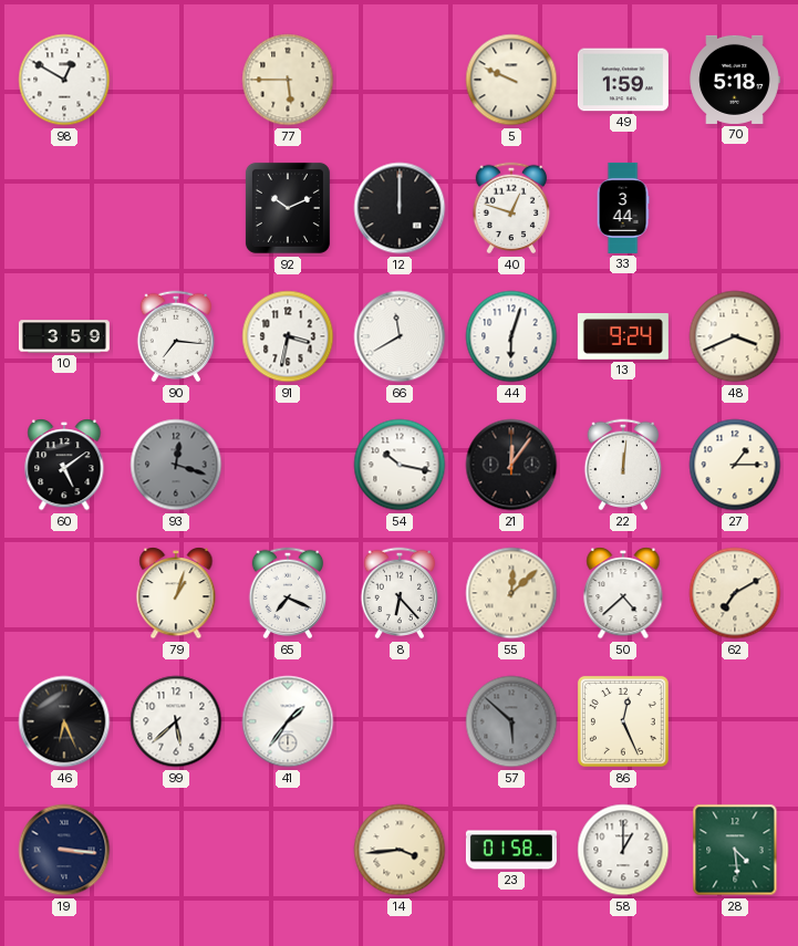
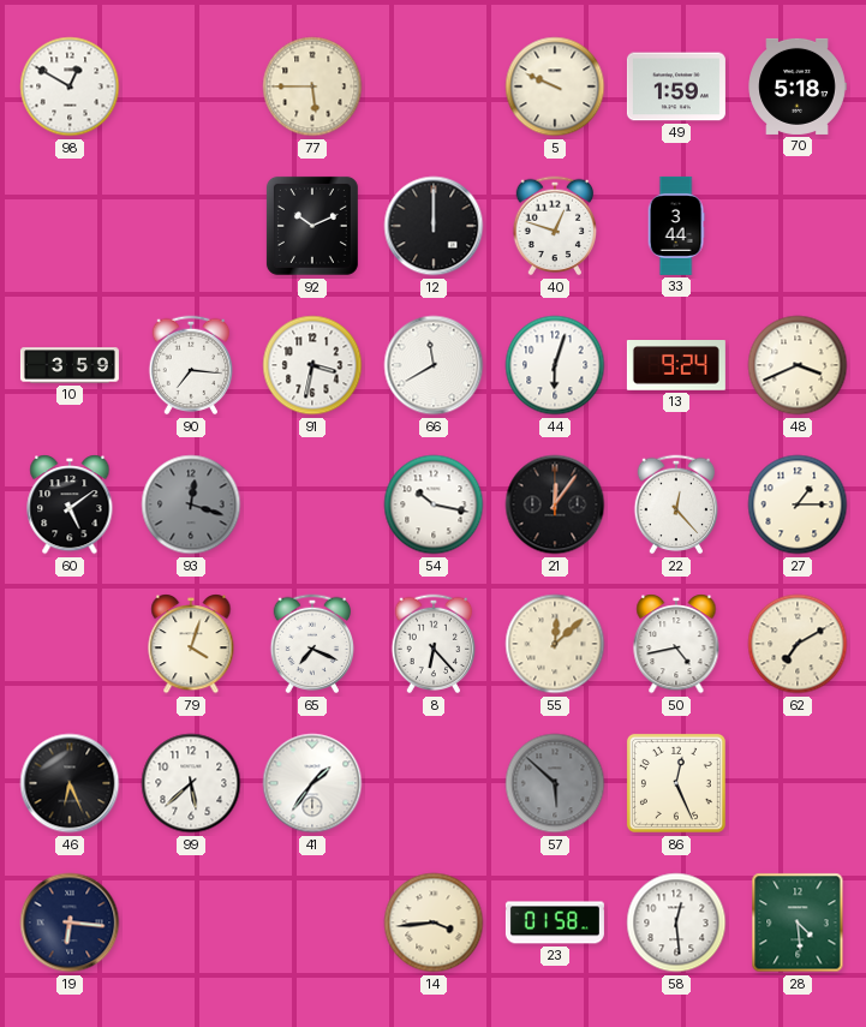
22: 12:01 -> 12:23 (676, 504)
79: 1:03 -> 4:03 (191, 644)
50: 4:38 -> 4:43 (676, 644)
19: 3:16 -> 6:16 (70, 922)
58: 1:00 -> 12:29 (676, 922)
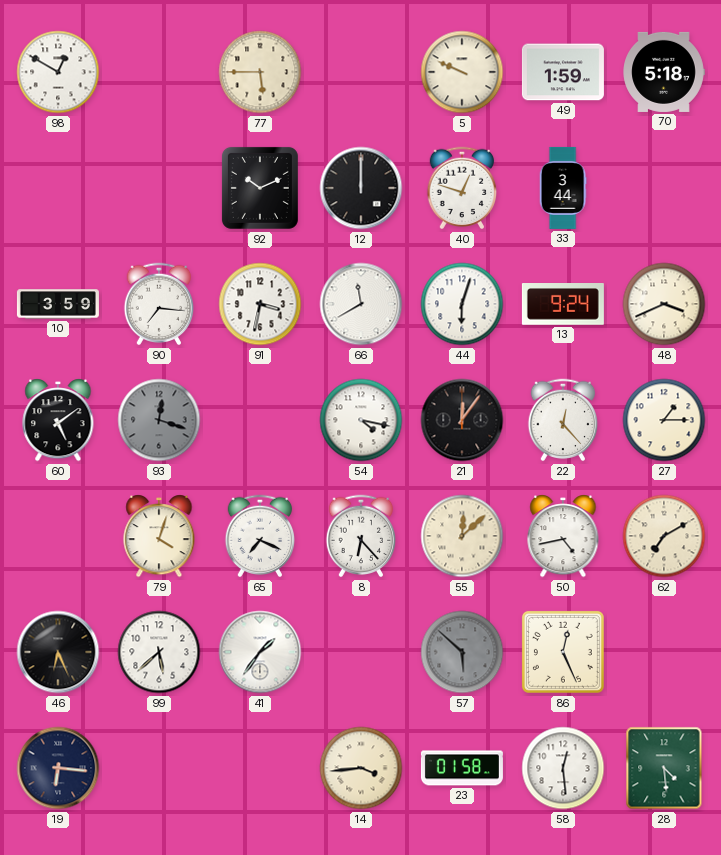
54: 10:17 -> 4:17 (361, 420)
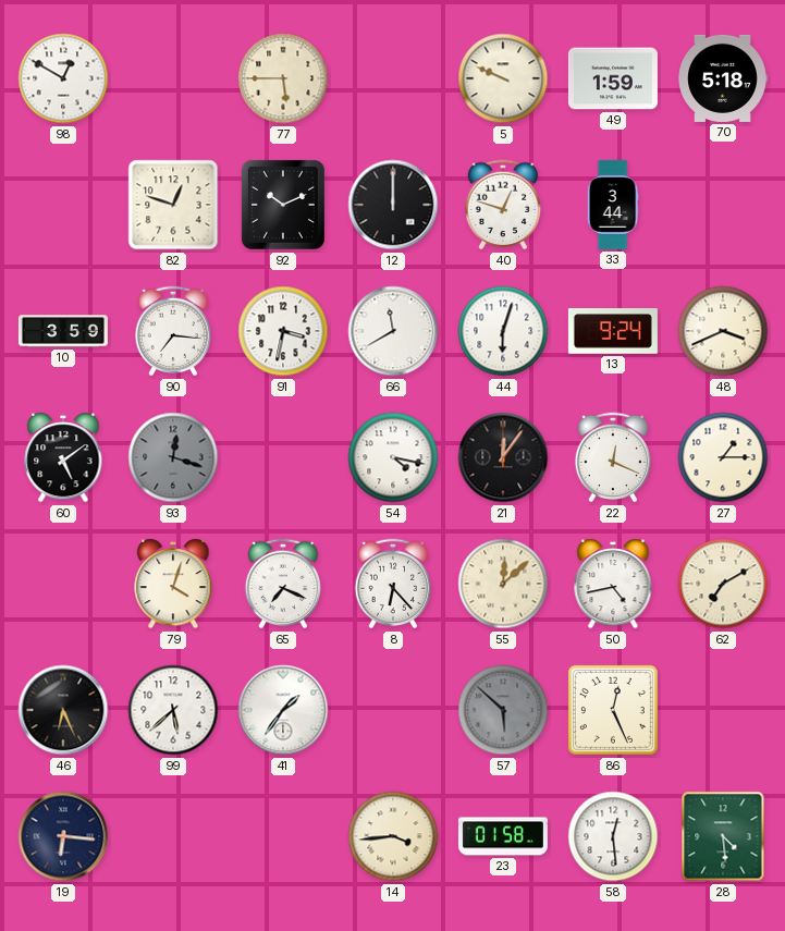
82: none -> 12:48 (173, 205)
22: 12:23 -> 12:19 (613, 457)
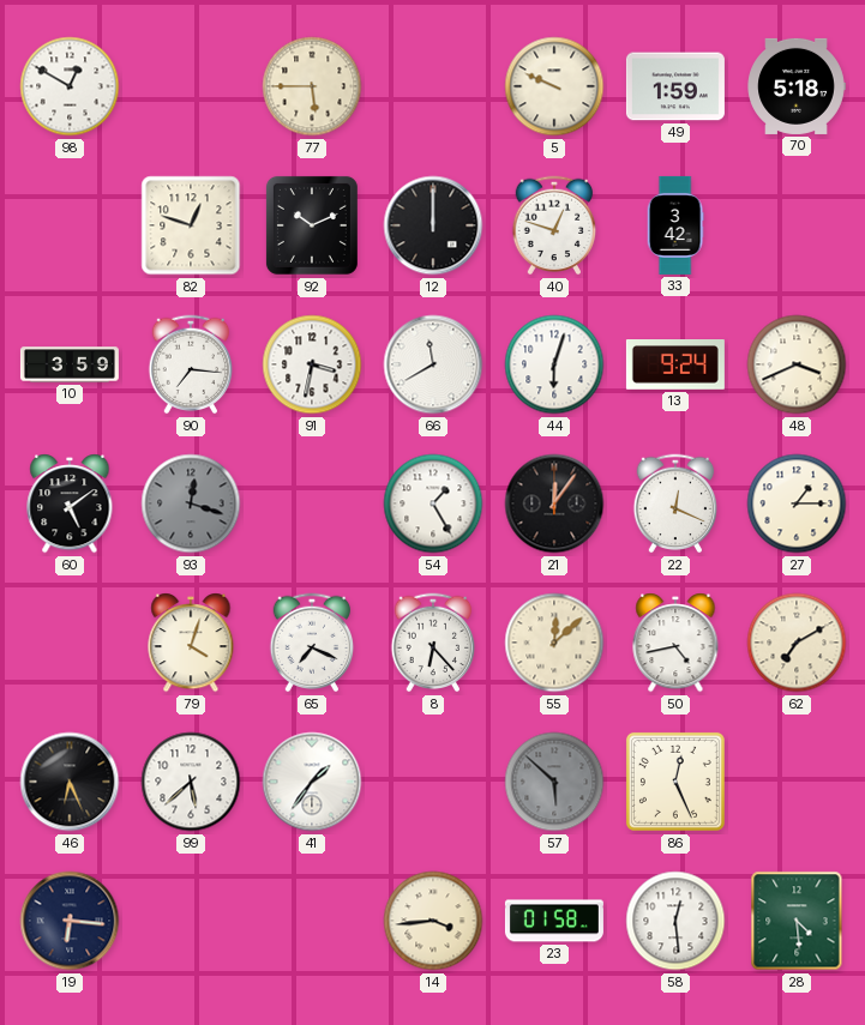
33: 3:44 -> 3:42 (675, 225)
54: 4:17 -> 1:25 (433, 504)
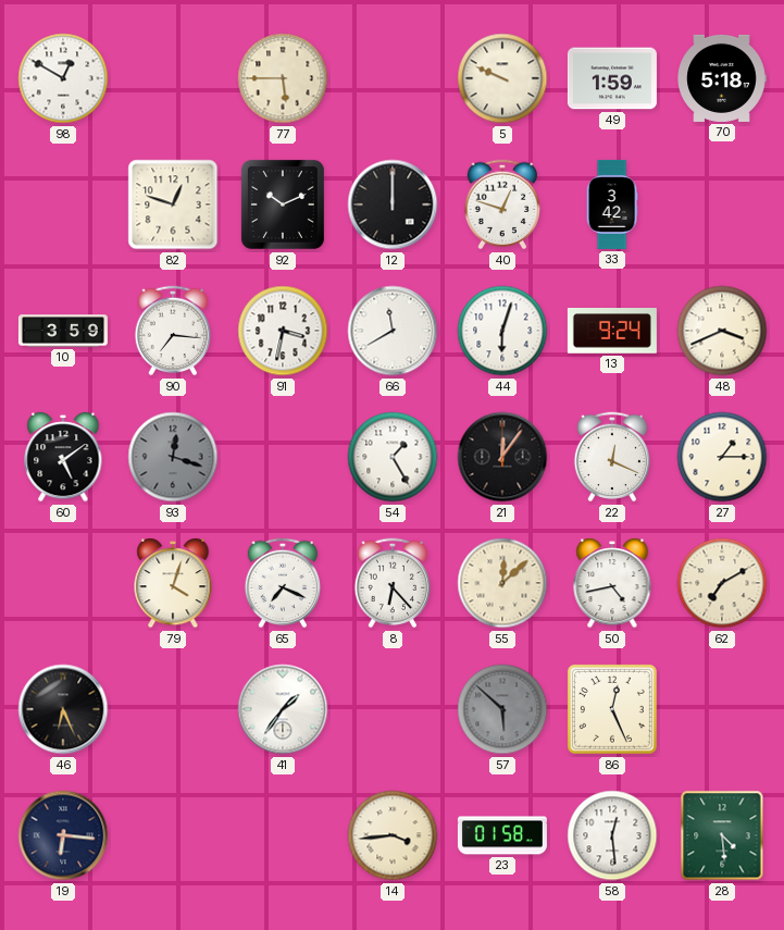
99: 5:38 -> none (191, 782)
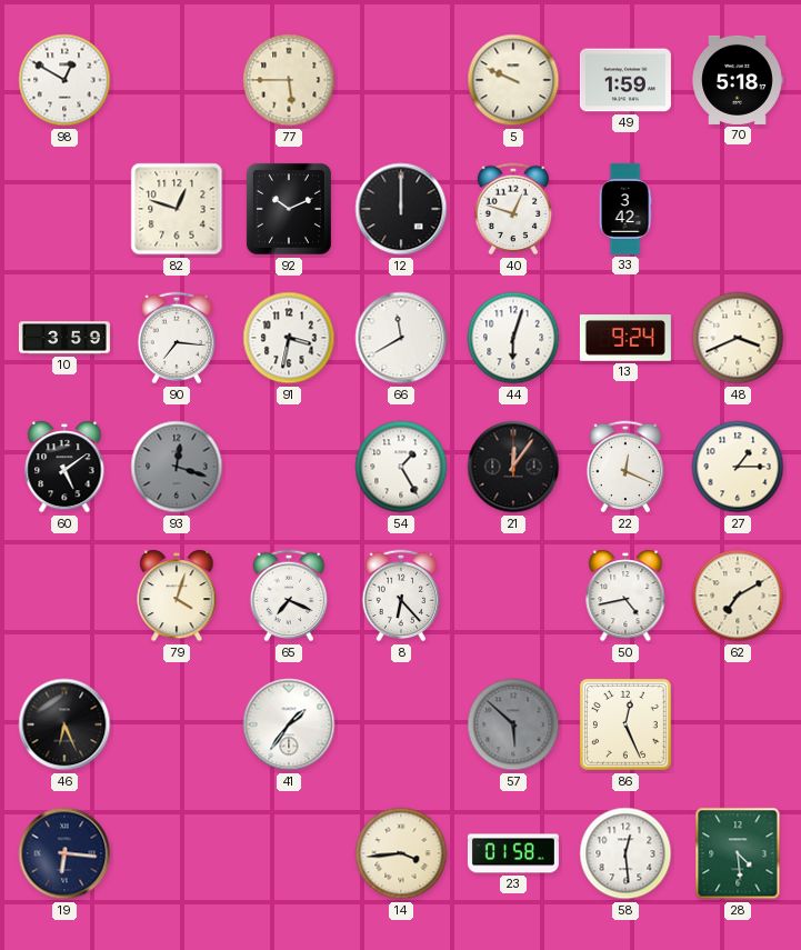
55: 12:08 -> none (502, 583)
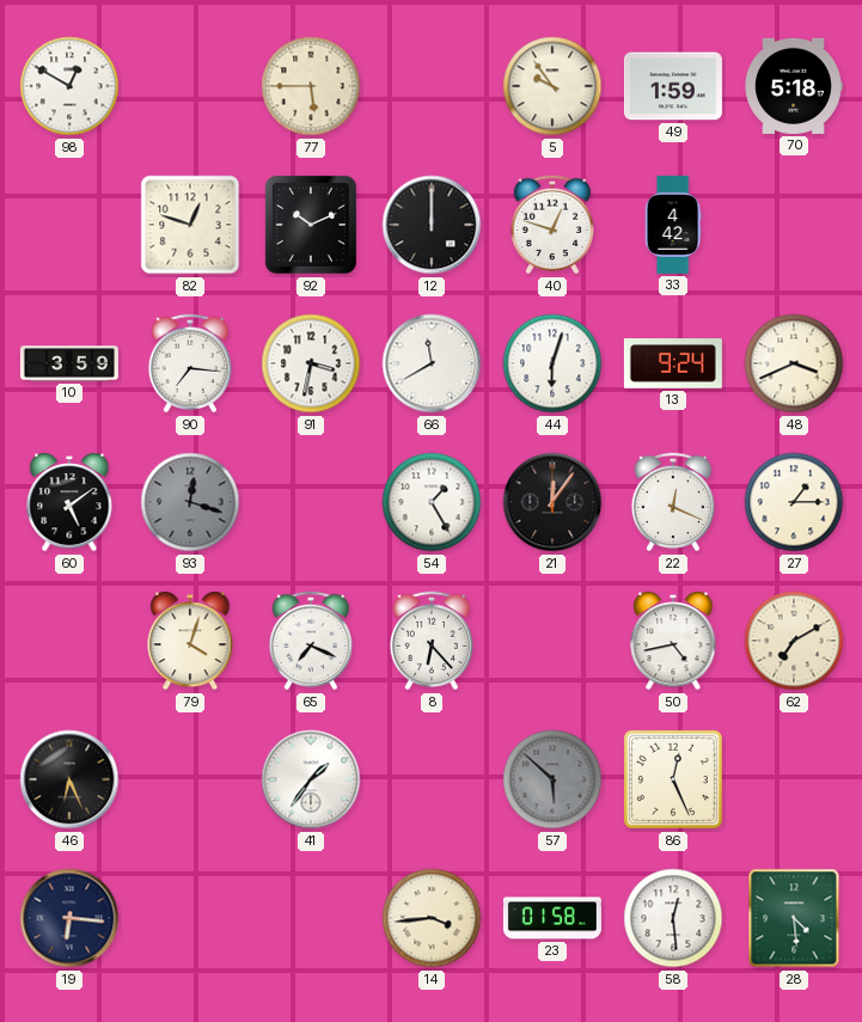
5: 9:49 -> 9:54 (552, 86)
33: 3:42 -> 4:42 (673, 225)
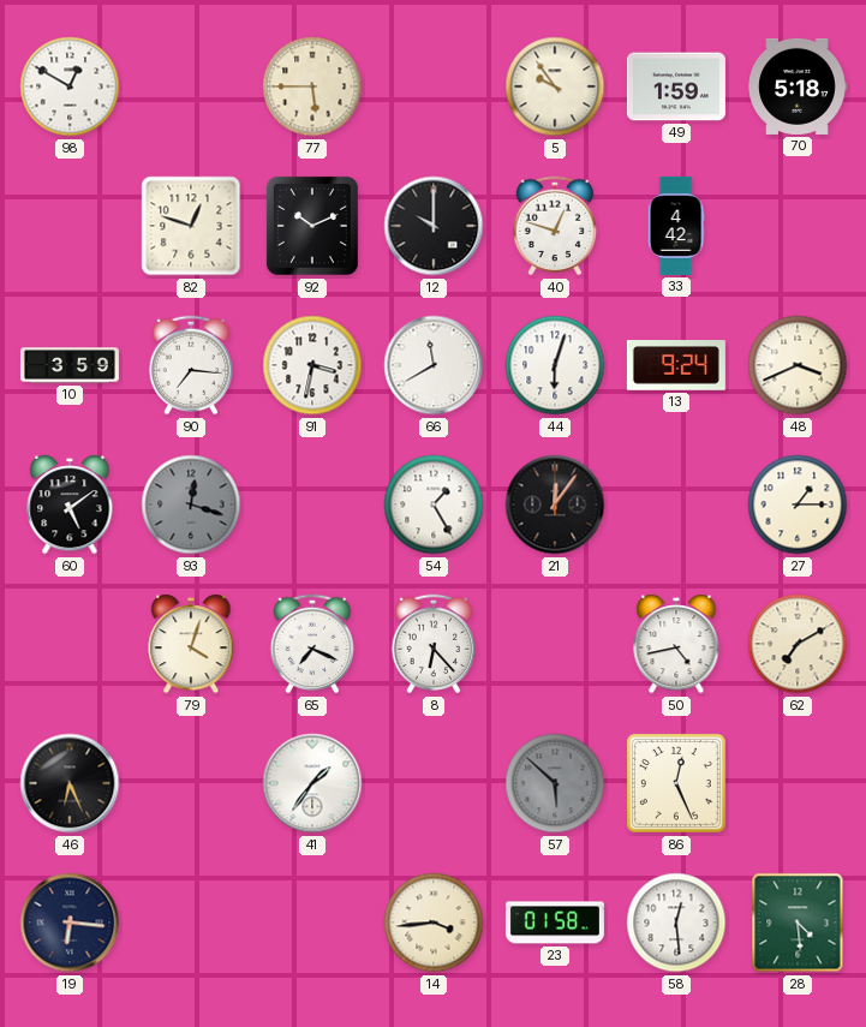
12: 12:00 -> 10:00 (434, 226)
22: 12:19 -> none (673, 502)
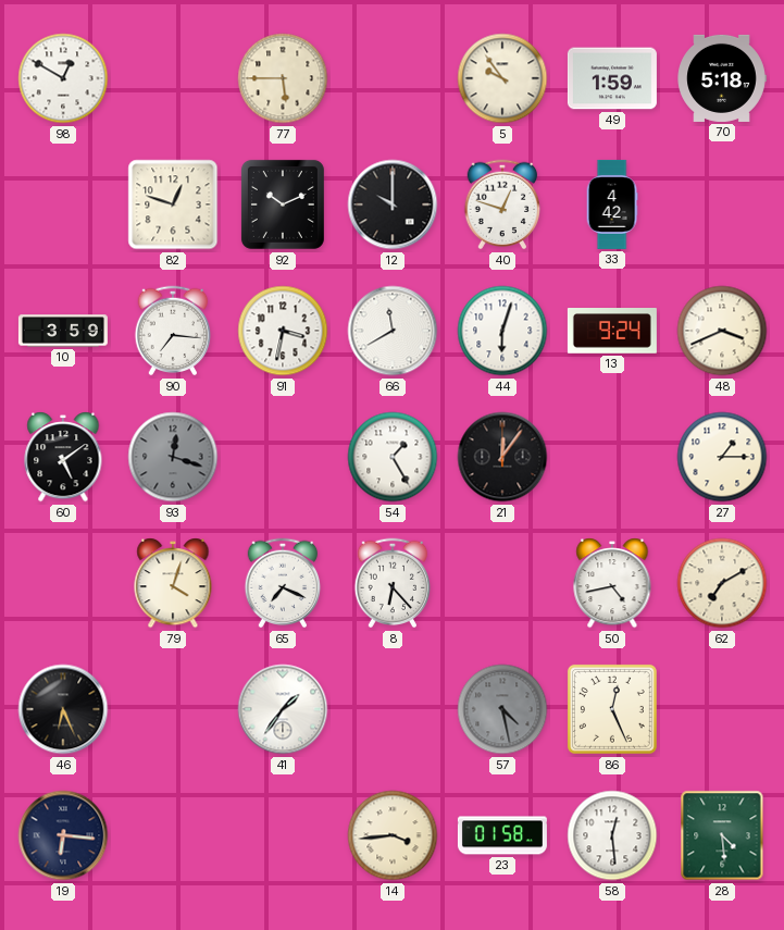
57: 5:52 -> 4:28 (502, 709)
